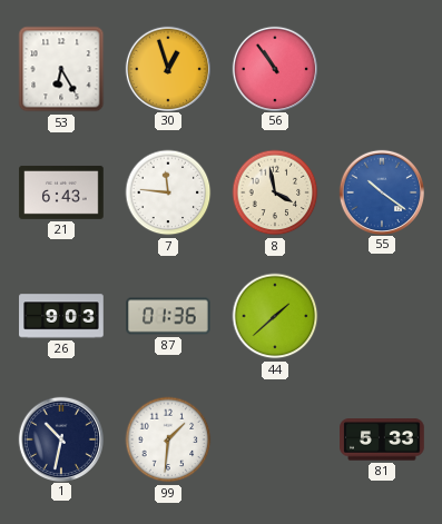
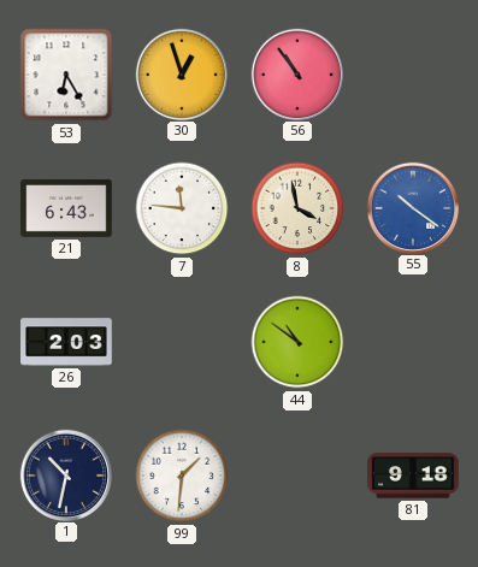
26: 9:03 -> 2:03 (66, 342)
87: 01:36 -> none (168, 316)
44: 1:38 -> 10:51 (297, 342)
81: 5:33 -> 9:18 (413, 476)
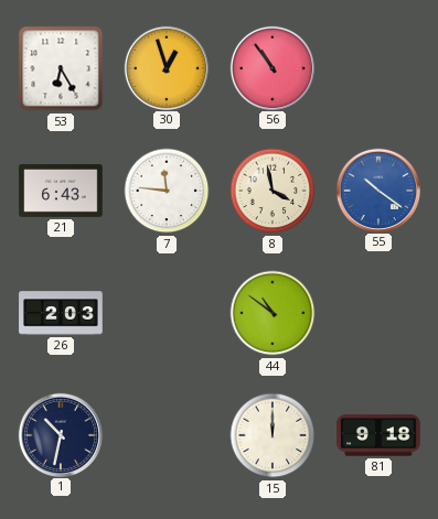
99: 1:31 -> none (182, 476)
15: none -> 12:00 (273, 435)
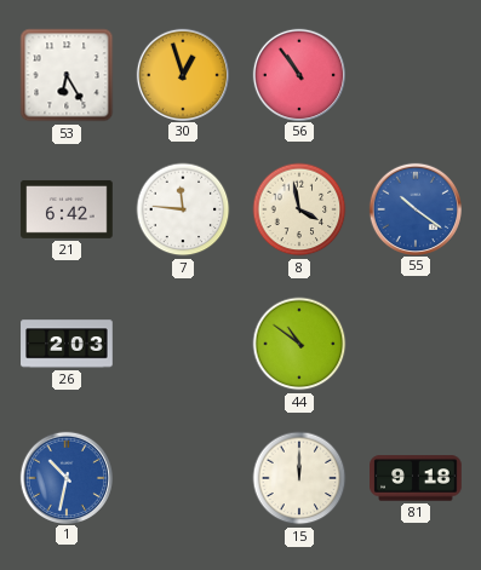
21: 6:43 -> 6:42 (67, 209)
1 dial: navy -> blue (65, 477)
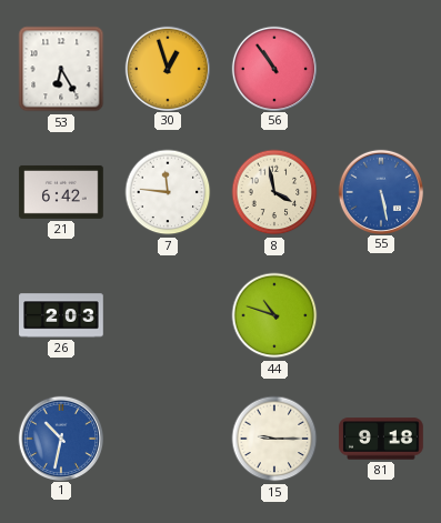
55: 10:21 -> 5:28 (380, 191)
44: 10:51 -> 10:48 (274, 315)
15: 12:00 -> 9:15 (274, 439)
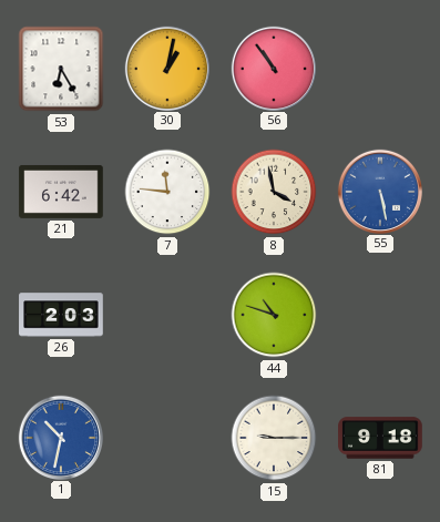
30: 12:57 -> 1:02 (166, 68)
